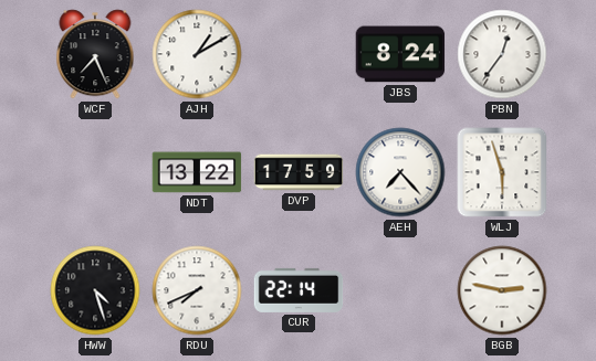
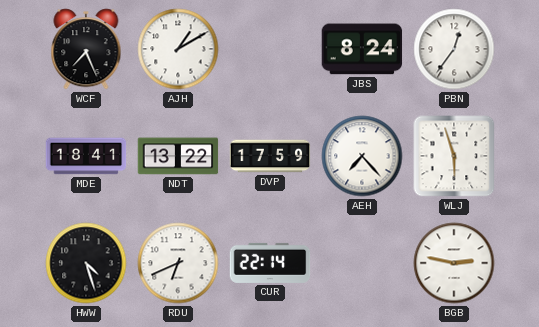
MDE: none -> 18:41 (86, 156)
RDU: 7:41 -> 6:41 (178, 263)
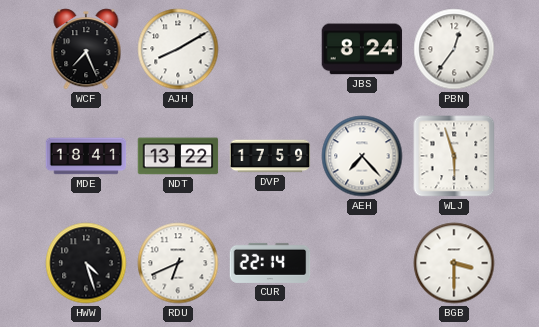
AJH: 1:10 -> 8:10 (178, 49)
BGB: 2:47 -> 3:30 (454, 263)
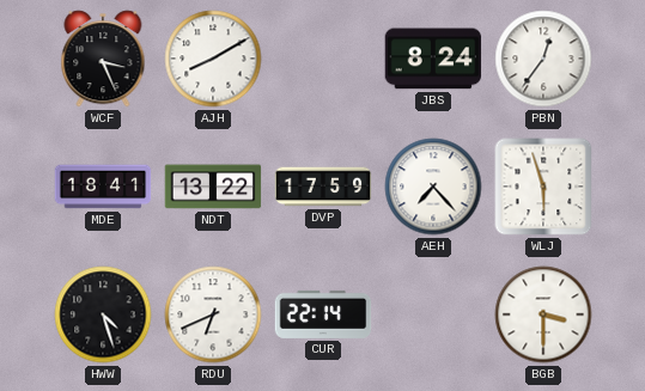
WCF: 7:26 -> 3:26 (103, 59)
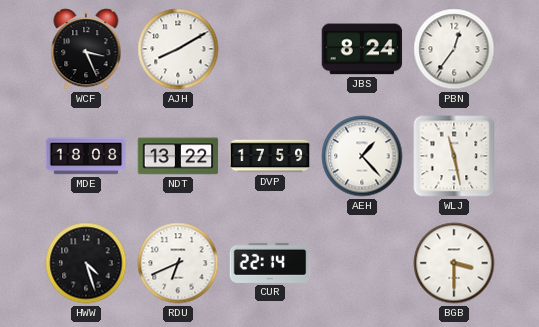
MDE: 18:41 -> 18:08 (86, 156)
AEH: 7:23 -> 1:23 (362, 156)
WLJ: 5:57 -> 11:28 (454, 156)
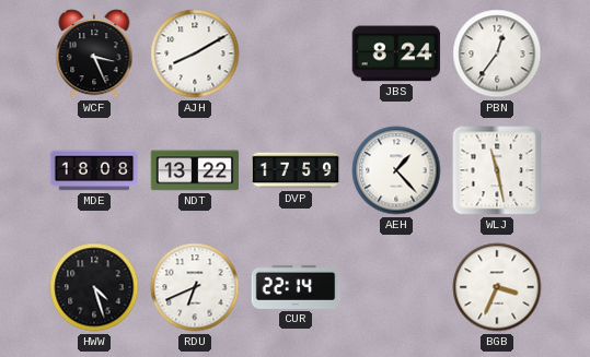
BGB: 3:30 -> 3:34 (497, 287)
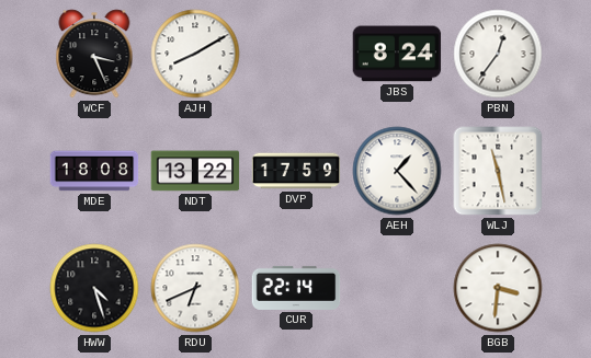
BGB: 3:34 -> 3:31 (498, 288)
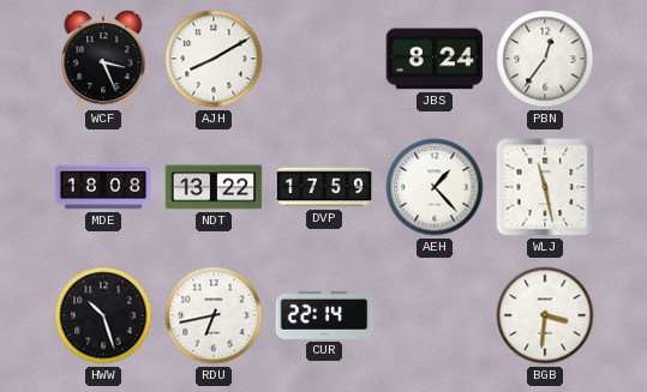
HWW: 4:27 -> 10:27 (103, 315)
RDU: 6:41 -> 6:43 (214, 315)
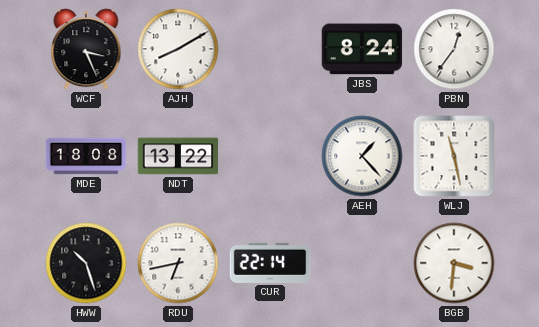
DVP: 17:59 -> none (324, 187)
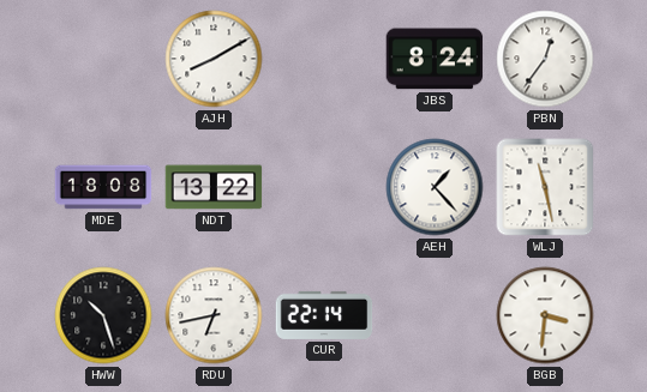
WCF: 3:26 -> none (86, 49)
